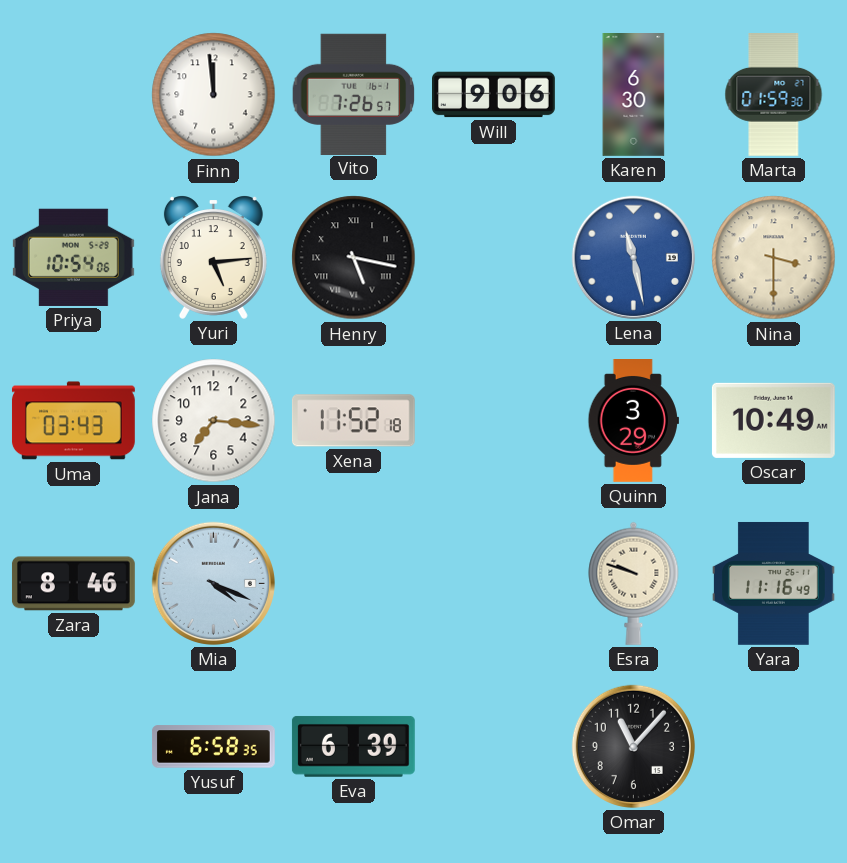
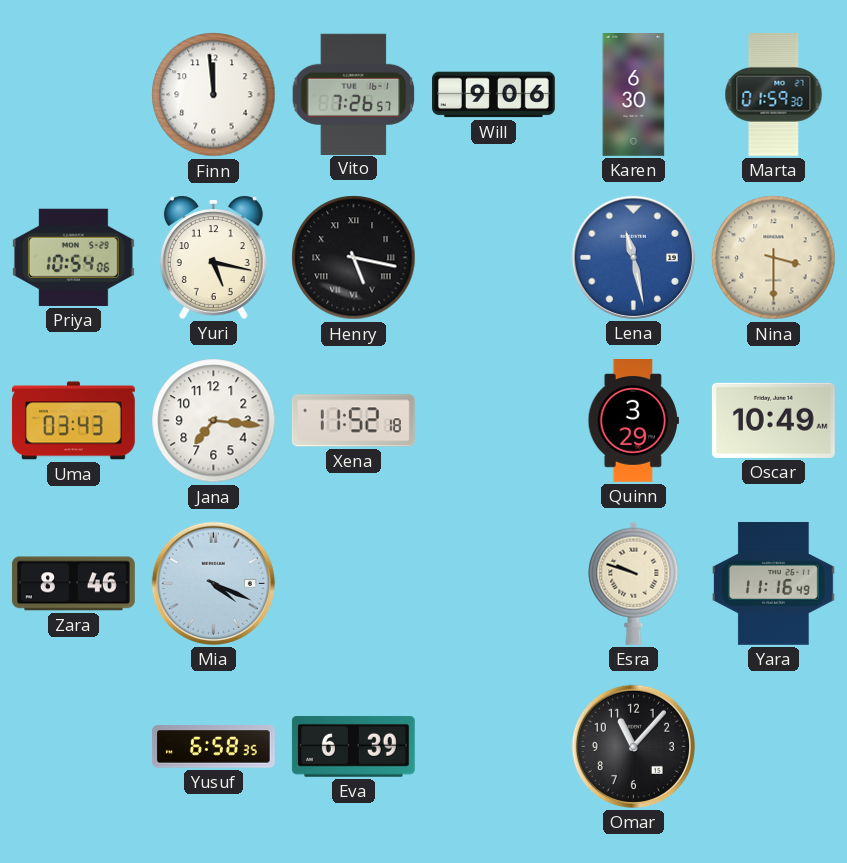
Yuri: 5:14 -> 5:17 (213, 257)
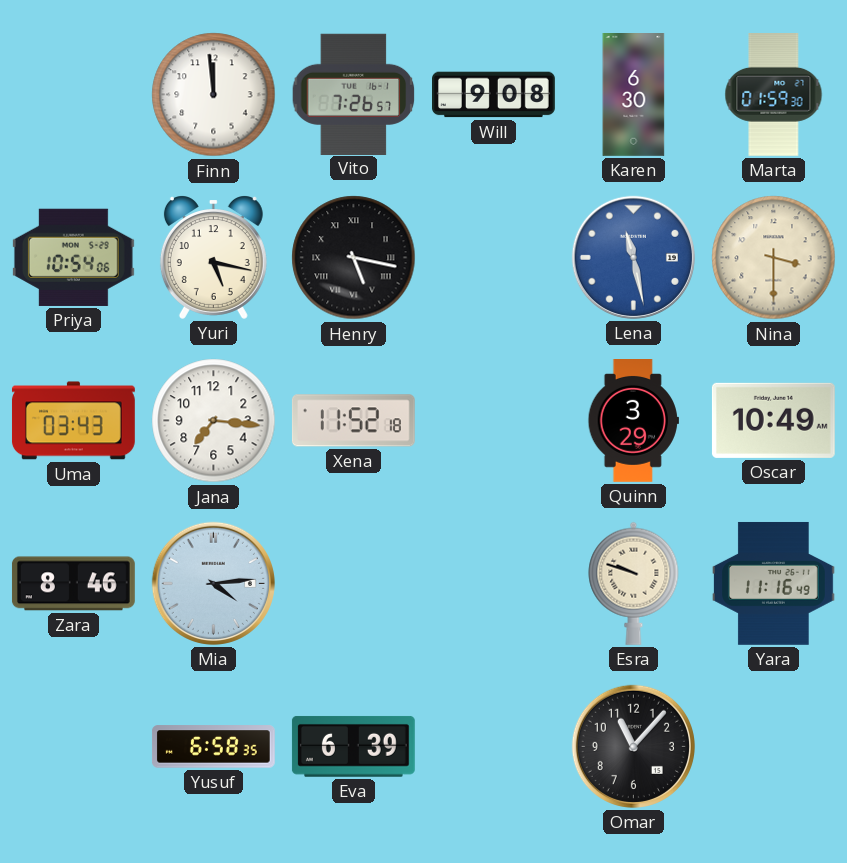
Will: 9:06 -> 9:08 (494, 95)
Mia: 4:19 -> 4:14 (213, 583)
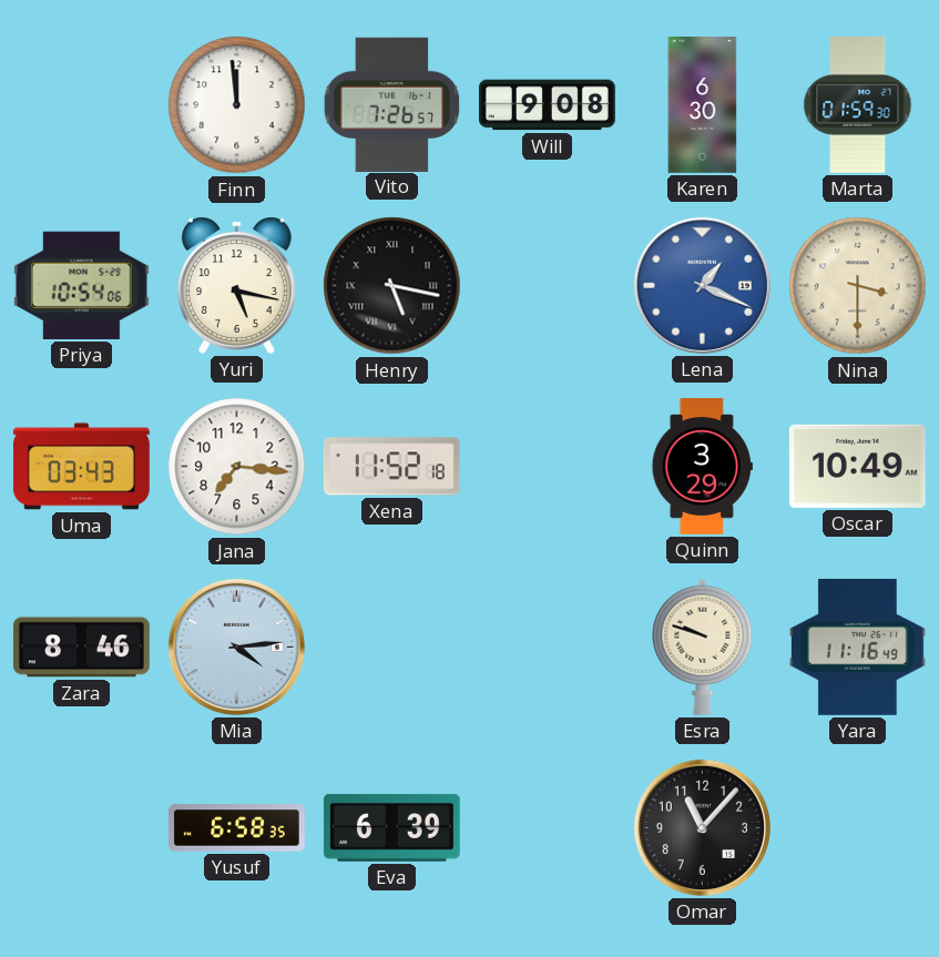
Lena: 11:28 -> 1:19 (702, 285)
